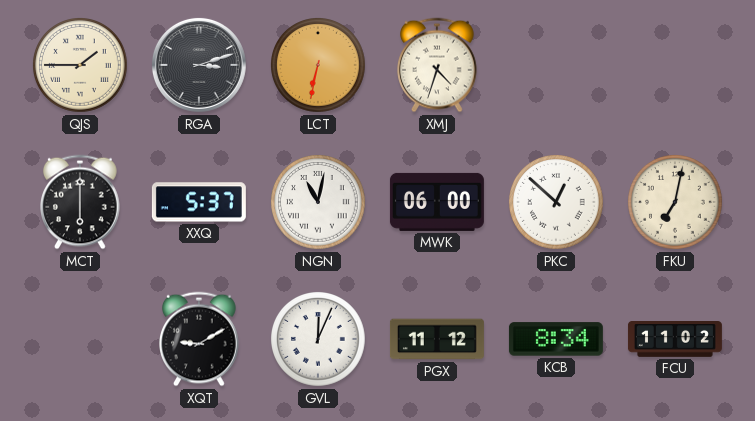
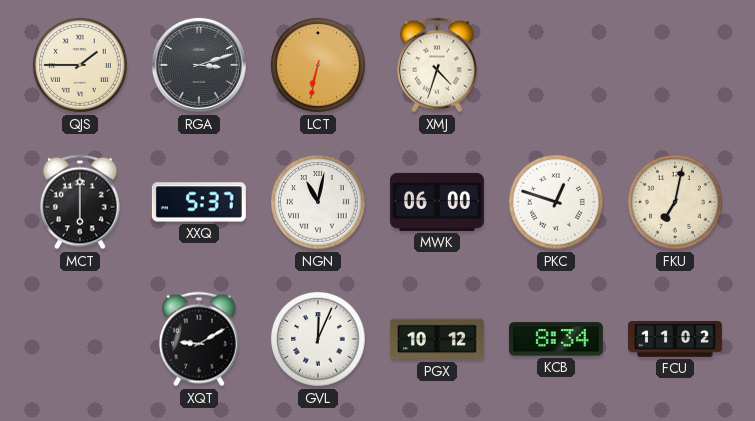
PKC: 12:52 -> 12:48 (557, 203)
PGX: 11:12 -> 10:12 (437, 339)
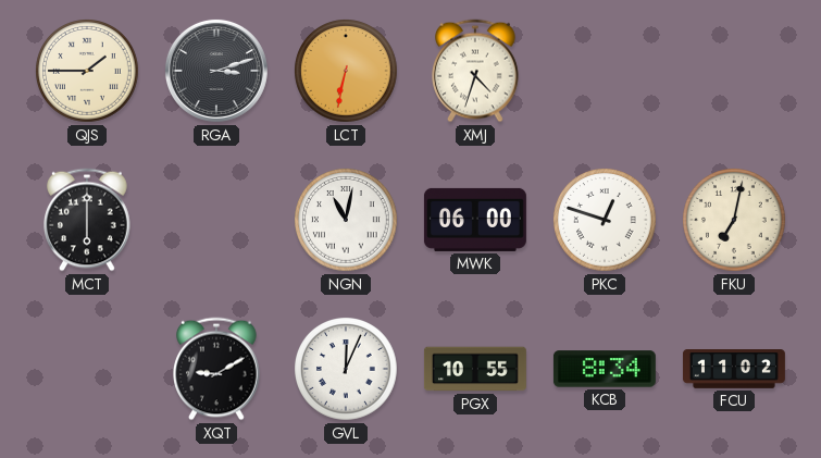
XXQ: 5:37 -> none (199, 202)
PGX: 10:12 -> 10:55 (475, 369)
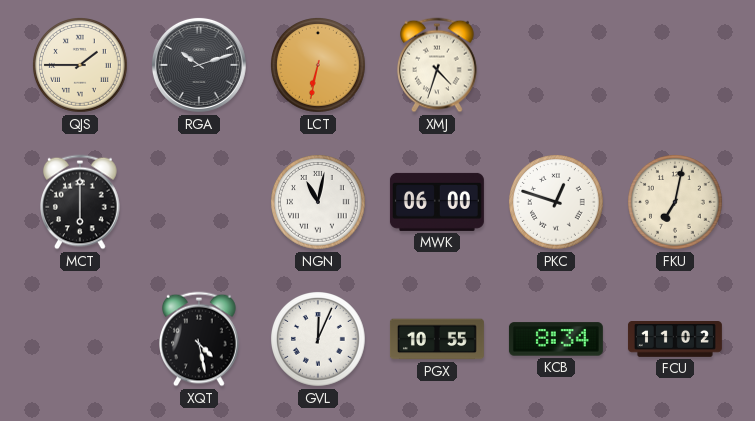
RGA: 3:12 -> 10:12 (199, 65)
XQT: 9:10 -> 4:28 (200, 339)
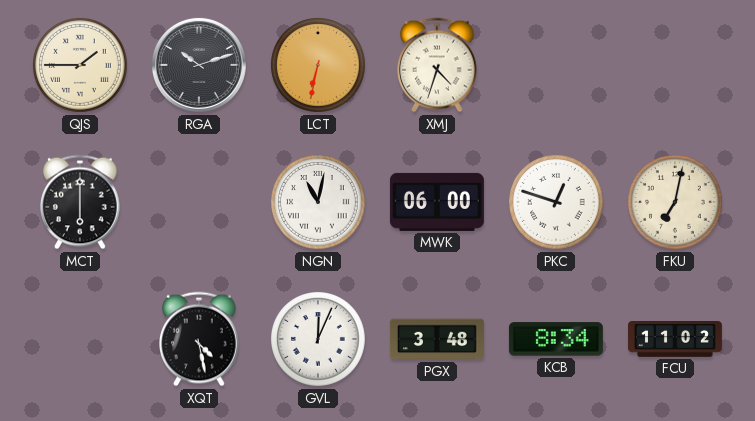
PGX: 10:55 -> 3:48 (437, 339)
